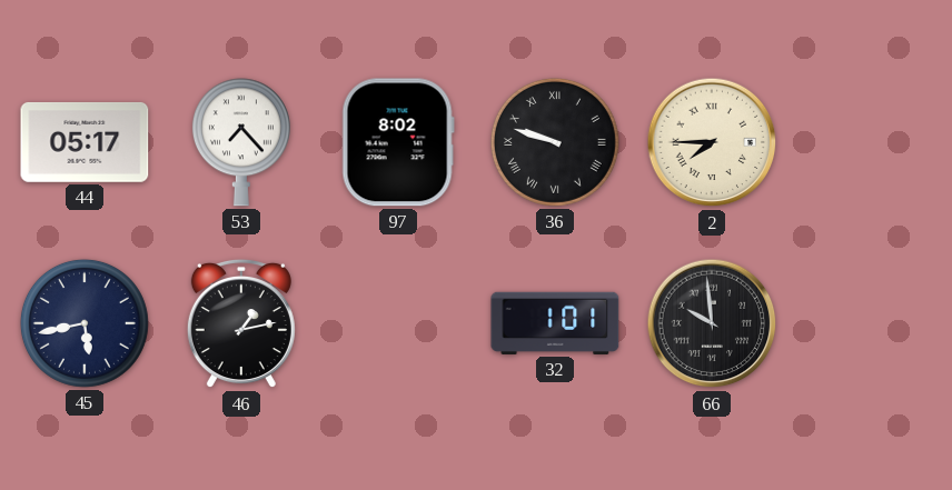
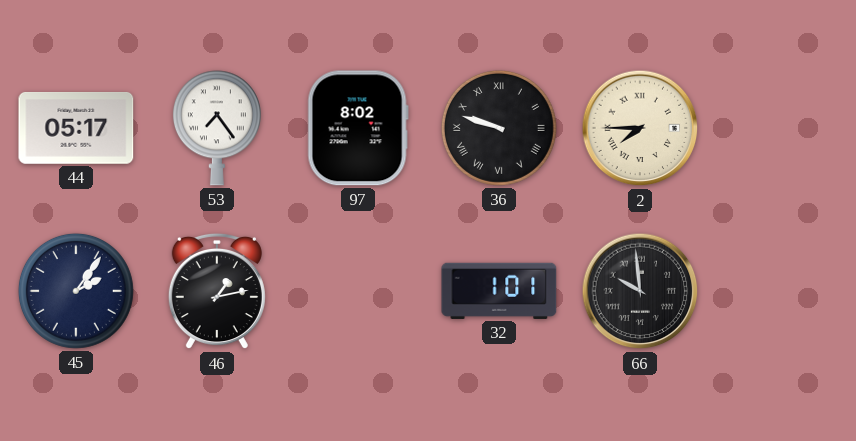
53: 7:23 -> 7:24 (217, 128)
45: 5:43 -> 2:06 (76, 291)
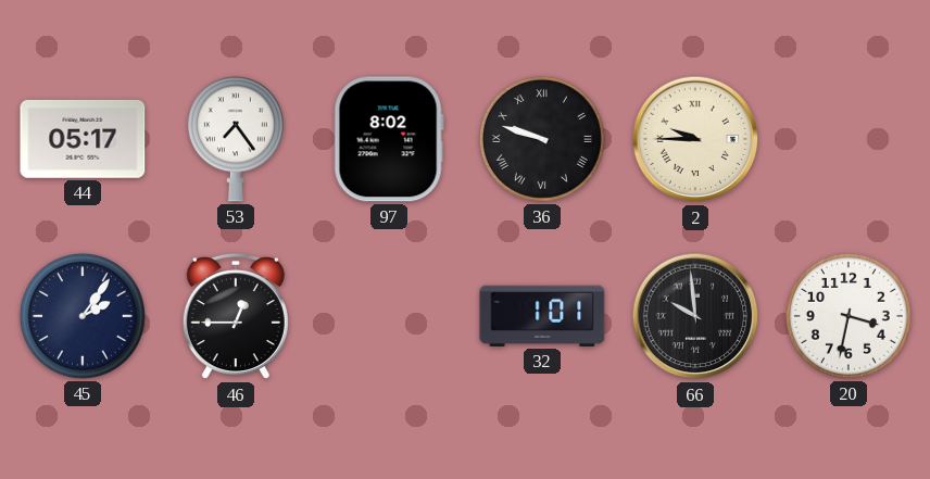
2: 7:45 -> 9:45 (695, 139)
46: 1:13 -> 12:45 (236, 316)
20: none -> 3:32 (849, 316)
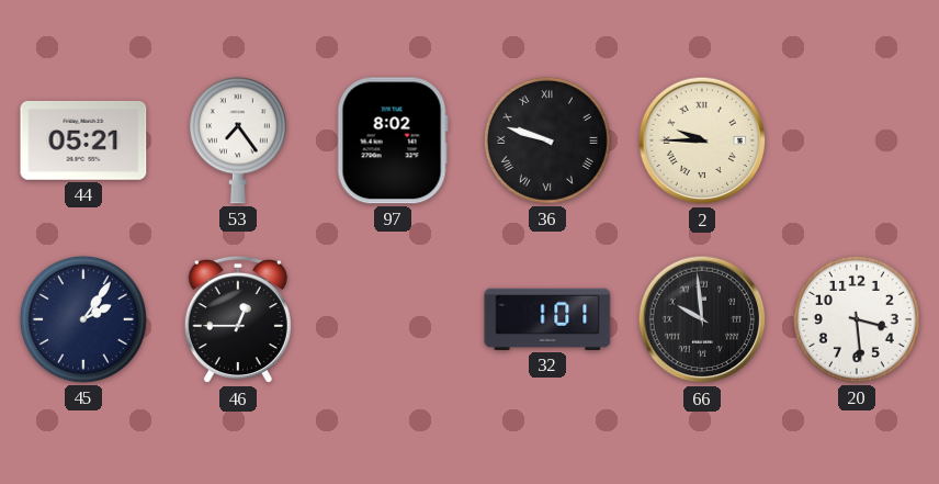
44: 05:17 -> 05:21 (83, 140)
20: 3:32 -> 3:29 (857, 319)
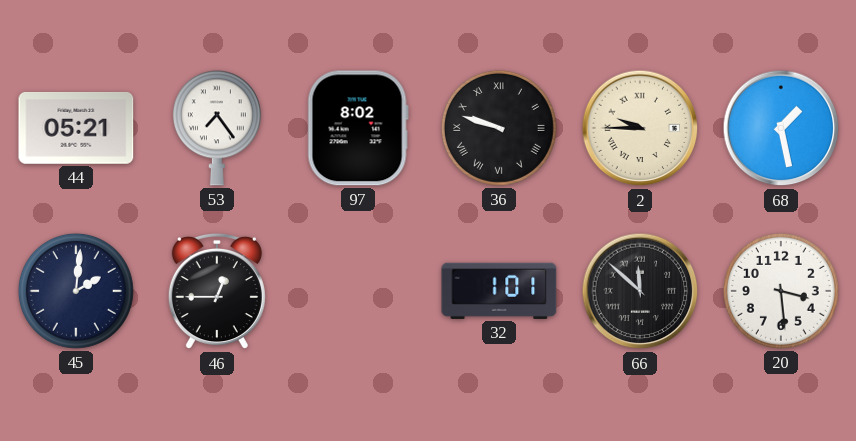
68: none -> 1:28 (781, 128)
45: 2:06 -> 2:01 (76, 291)
66: 9:59 -> 11:52 (640, 291)
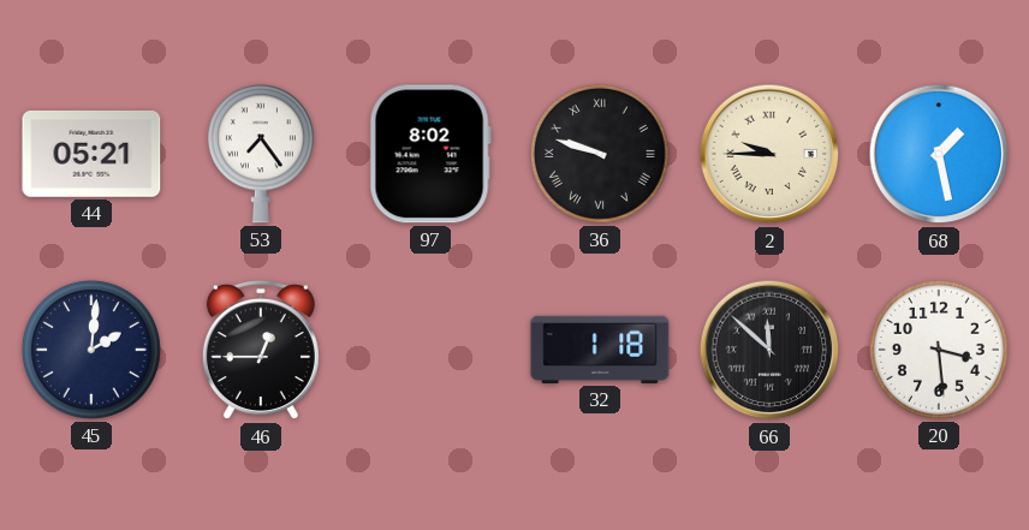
32: 1:01 -> 1:18 (600, 350)
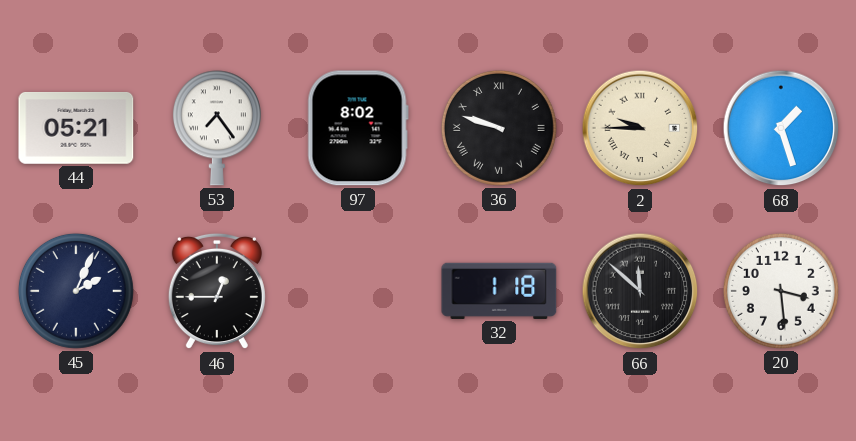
68: 1:28 -> 1:27 (781, 128)
45: 2:01 -> 2:04 (76, 291)
